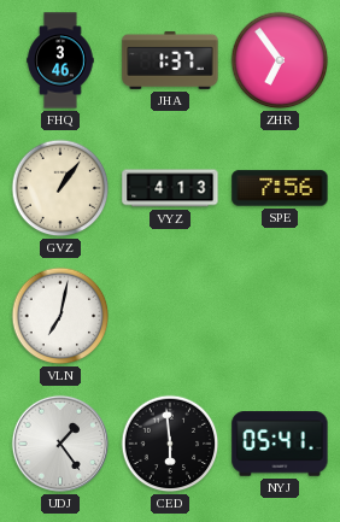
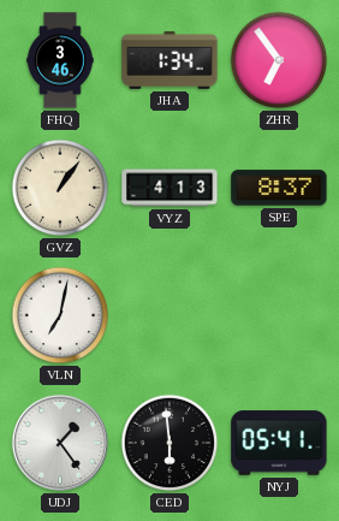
JHA: 1:37 -> 1:34 (169, 60)
SPE: 7:56 -> 8:37 (279, 188)
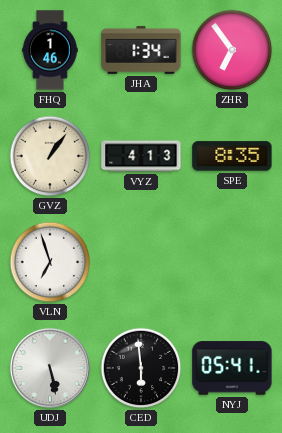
FHQ: 3:46 -> 1:46 (50, 50)
SPE: 8:37 -> 8:35 (232, 156)
VLN: 7:02 -> 6:57 (50, 262)
UDJ: 1:24 -> 5:28 (50, 368)
